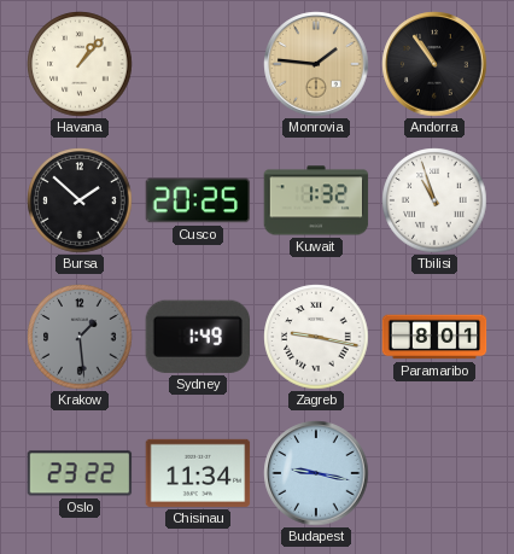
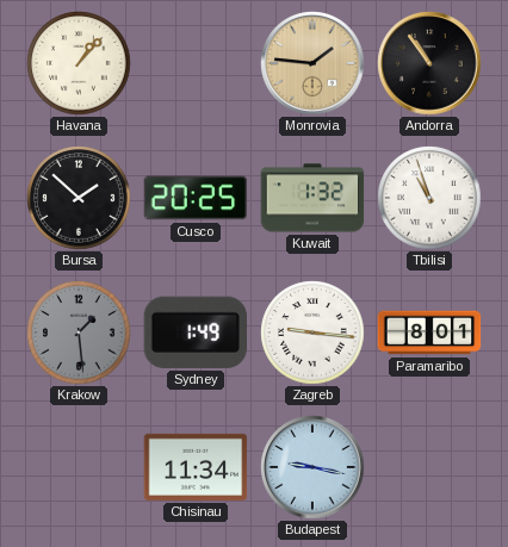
Zagreb: 9:17 -> 9:16 (312, 332)
Oslo: 23:22 -> none (80, 473)
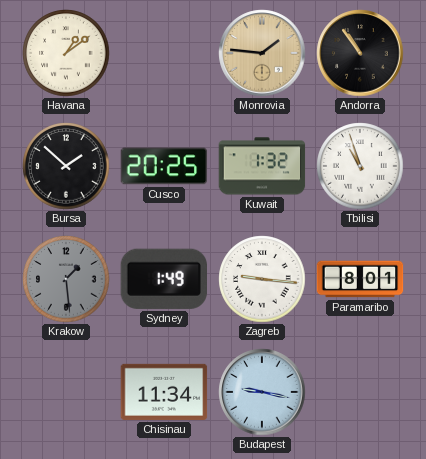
Havana: 1:07 -> 1:09 (66, 53)
